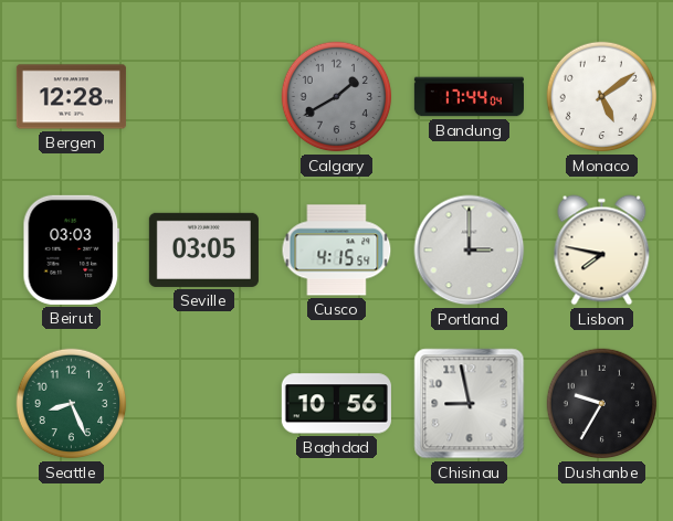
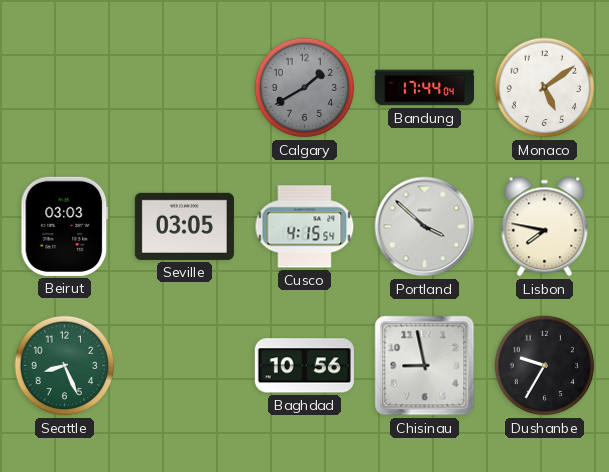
Bergen: 12:28 -> none (71, 97)
Portland: 3:00 -> 3:52 (425, 227)
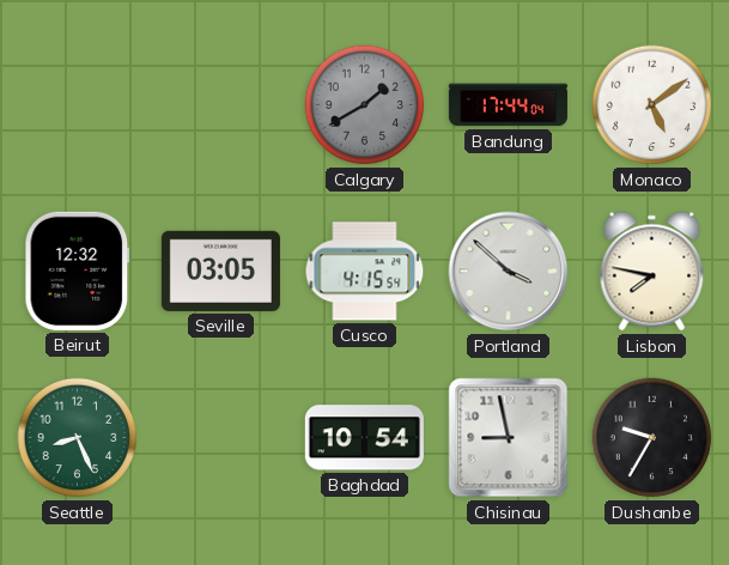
Beirut: 03:03 -> 12:32 (78, 271)
Baghdad: 10:56 -> 10:54 (364, 438)
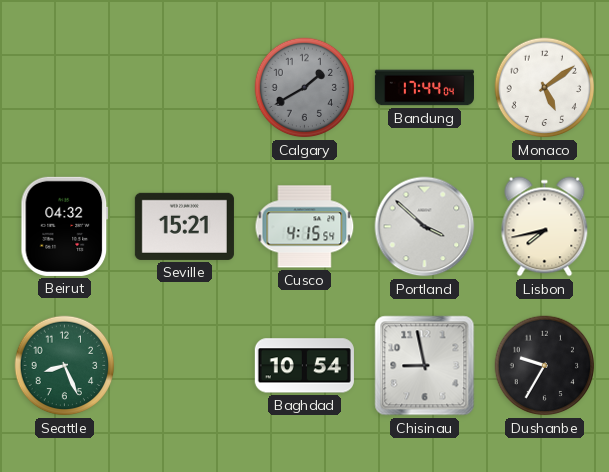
Beirut: 12:32 -> 04:32 (65, 226)
Seville: 03:05 -> 15:21 (184, 226)
Lisbon: 7:47 -> 7:43 (545, 227)
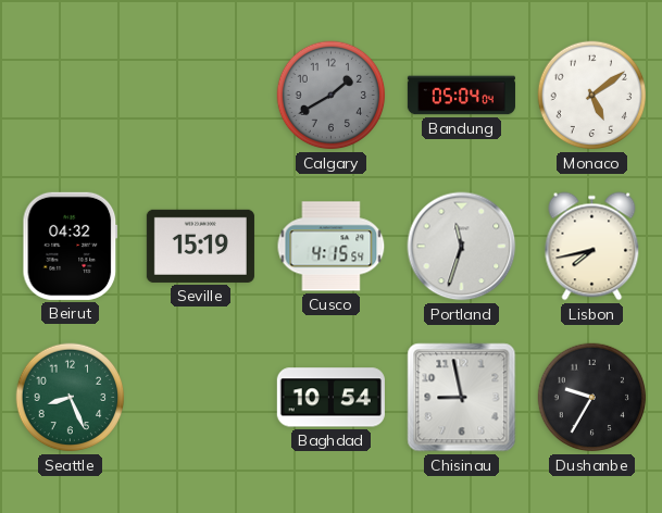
Bandung: 17:44 -> 05:04 (461, 96)
Seville: 15:21 -> 15:19 (200, 246)
Portland: 3:52 -> 11:33 (462, 247)
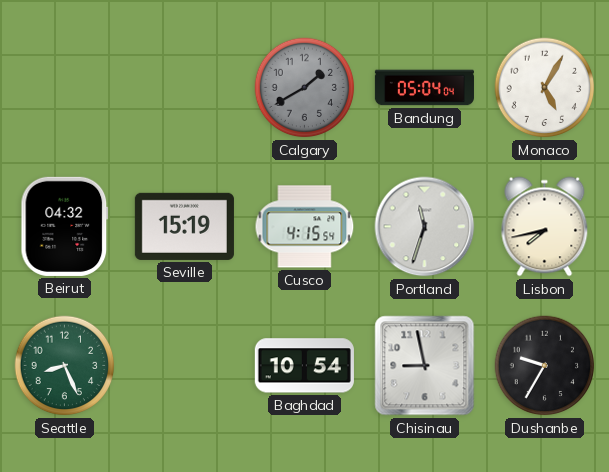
Monaco: 5:09 -> 5:05 (545, 88)
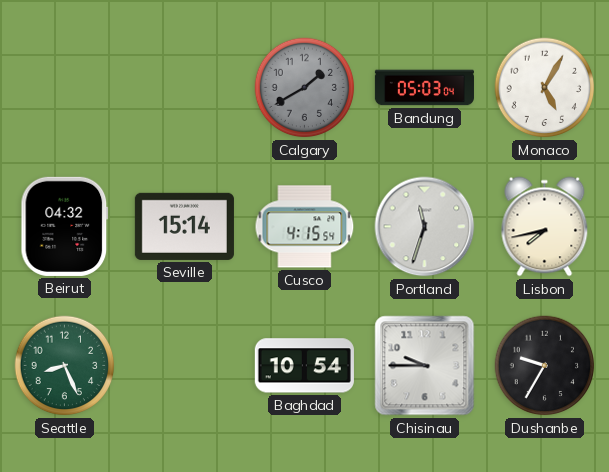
Bandung: 05:04 -> 05:03 (424, 88)
Seville: 15:19 -> 15:14 (184, 226)
Chisinau: 8:58 -> 9:45 (425, 366)
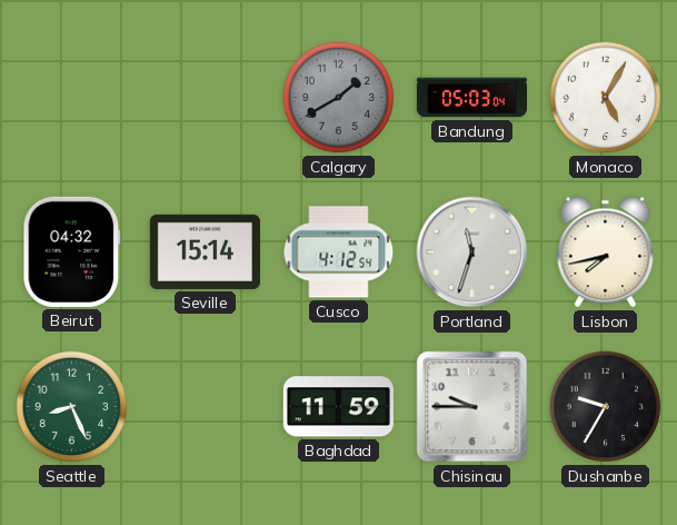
Cusco: 4:15 -> 4:12 (339, 252)
Baghdad: 10:54 -> 11:59 (338, 407)
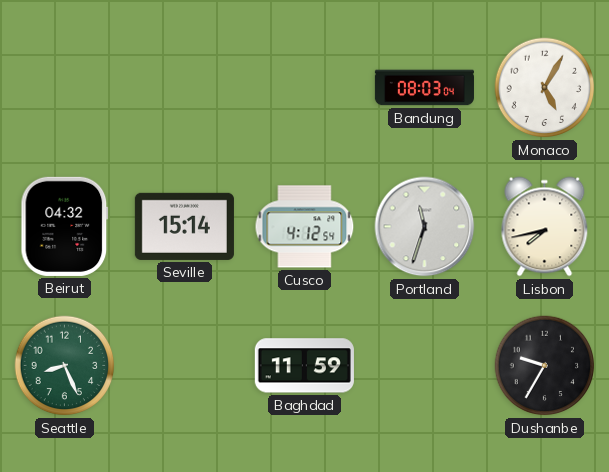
Calgary: 1:40 -> none (339, 98)
Bandung: 05:03 -> 08:03 (424, 88)
Chisinau: 9:45 -> none (472, 407)
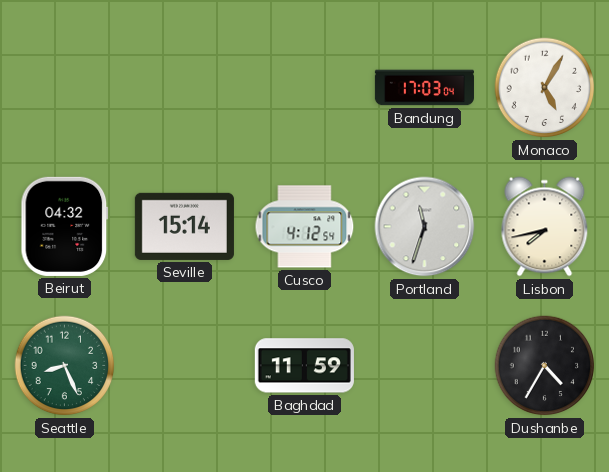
Bandung: 08:03 -> 17:03 (424, 88)
Dushanbe: 9:35 -> 4:35 (545, 366)
